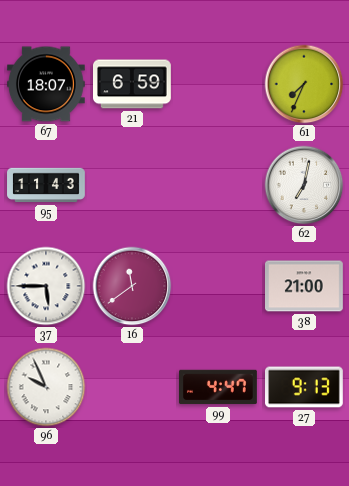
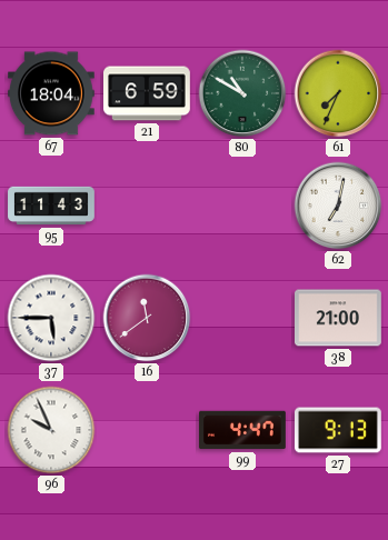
67: 18:07 -> 18:04 (52, 93)
80: none -> 10:50 (242, 93)
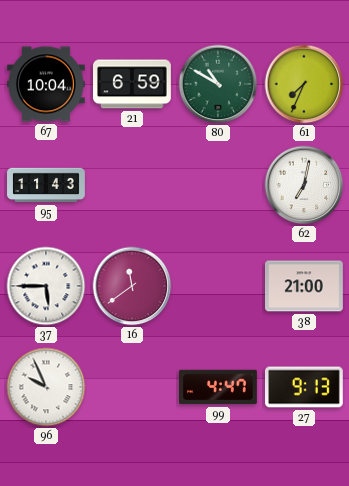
67: 18:04 -> 10:04 (47, 84)
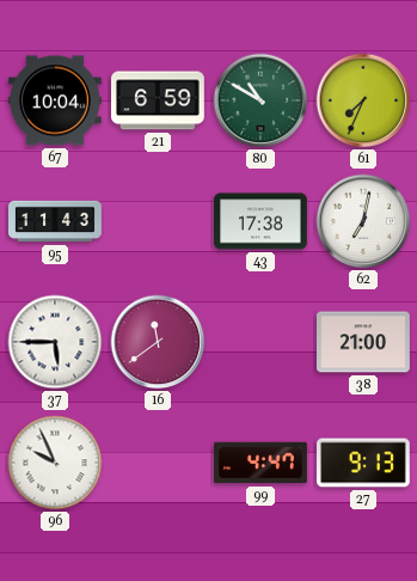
43: none -> 17:38 (262, 221)
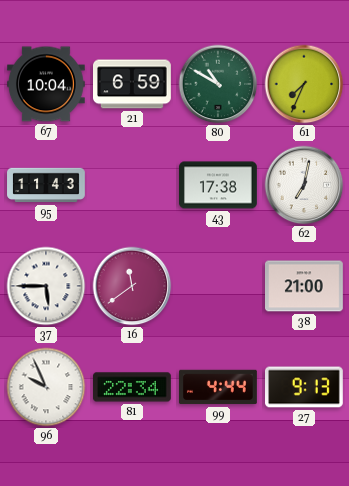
81: none -> 22:34 (133, 387)
99: 4:47 -> 4:44 (219, 387)
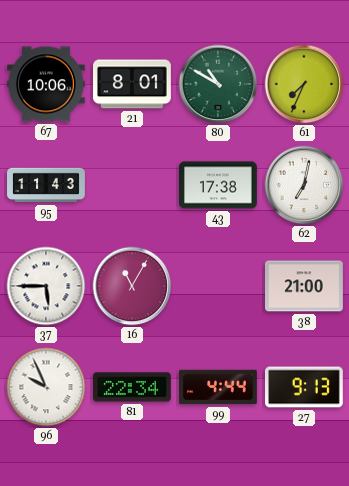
67: 10:04 -> 10:06 (47, 84)
21: 6:59 -> 8:01 (133, 84)
16: 11:39 -> 11:05 (132, 286)
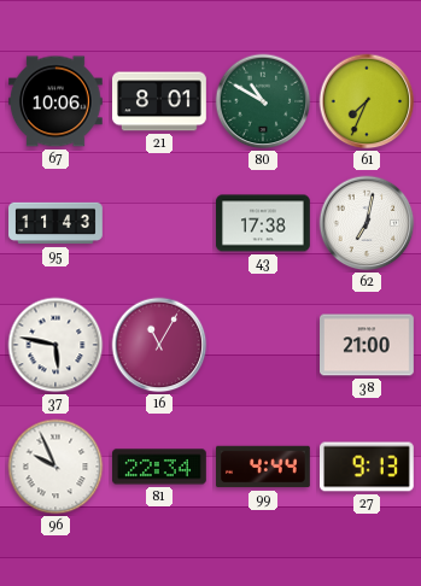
37: 5:45 -> 5:47 (55, 345)
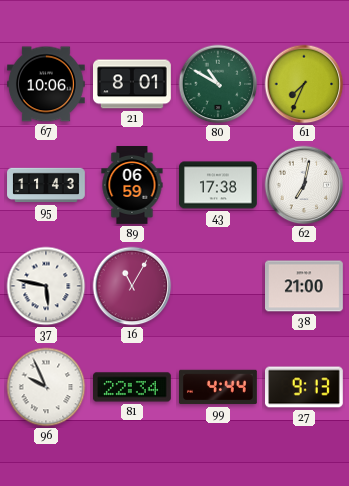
89: none -> 06:59 (132, 186)
